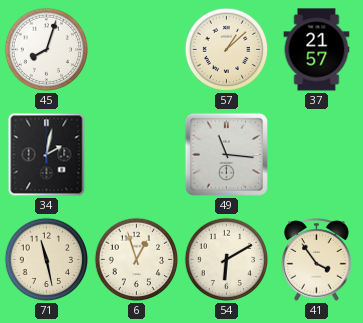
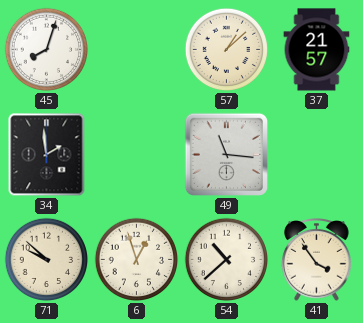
34: 2:02 -> 1:59 (47, 155)
71: 11:28 -> 9:52 (47, 260)
54: 6:10 -> 10:38 (227, 260)
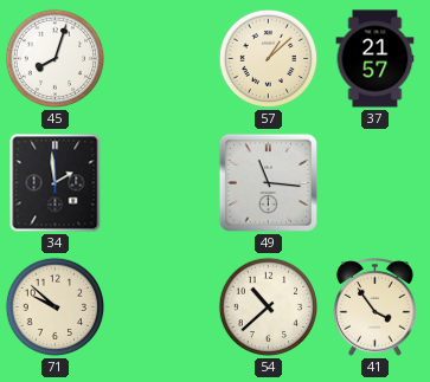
6: 12:57 -> none (137, 260)
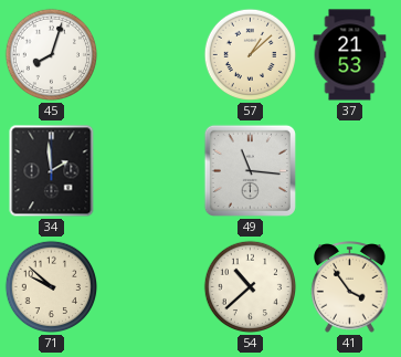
37: 21:57 -> 21:53 (350, 55)
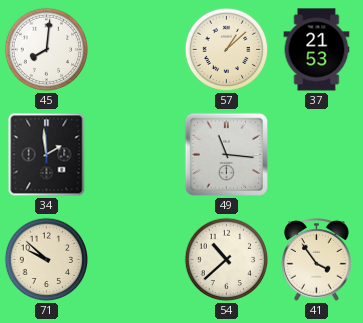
45: 8:03 -> 8:01 (47, 50)
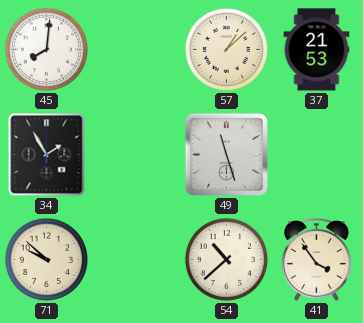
34: 1:59 -> 1:55 (47, 155)
49: 11:16 -> 11:27 (226, 154)
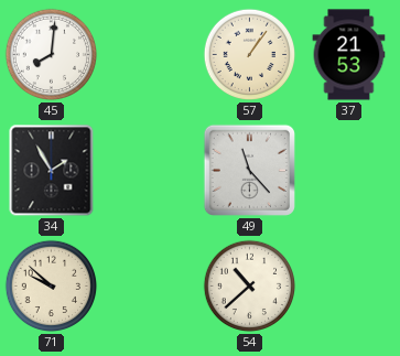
57: 1:08 -> 1:06 (250, 55)
49: 11:27 -> 11:23 (249, 170)
41: 3:54 -> none (317, 260)
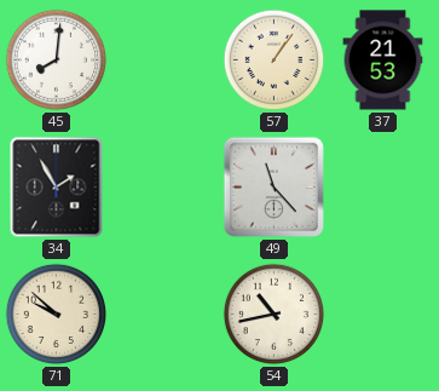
54: 10:38 -> 10:43 (275, 315)
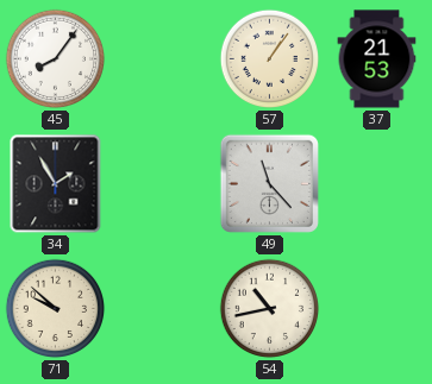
45: 8:01 -> 8:06 (56, 59)
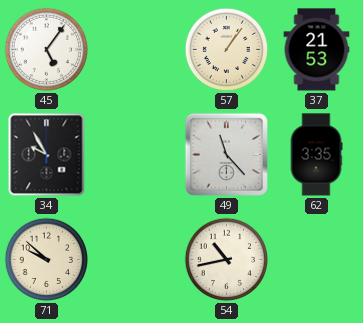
45: 8:06 -> 5:06 (47, 50)
34: 1:55 -> 9:55 (47, 155)
62: none -> 3:35 (316, 155)
